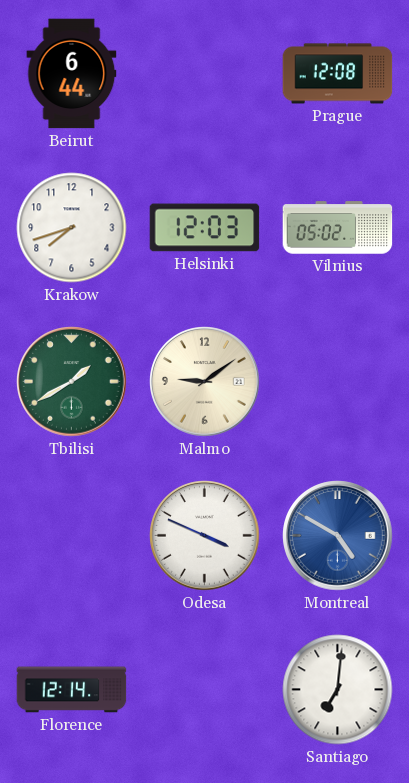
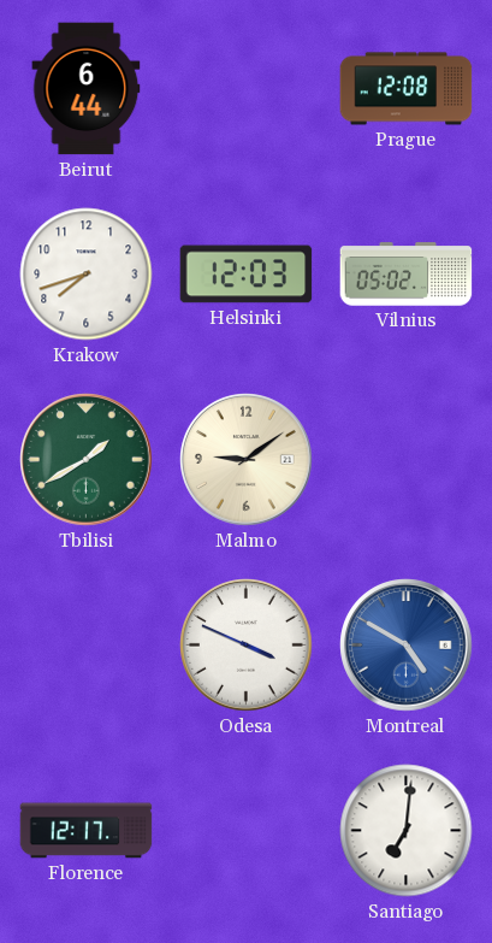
Florence: 12:14 -> 12:17 (87, 831)
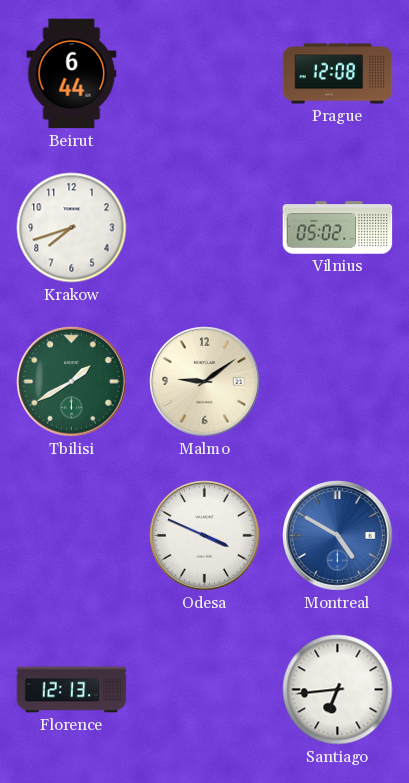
Helsinki: 12:03 -> none (247, 275)
Florence: 12:17 -> 12:13 (72, 690)
Santiago: 7:01 -> 6:44 (338, 690)
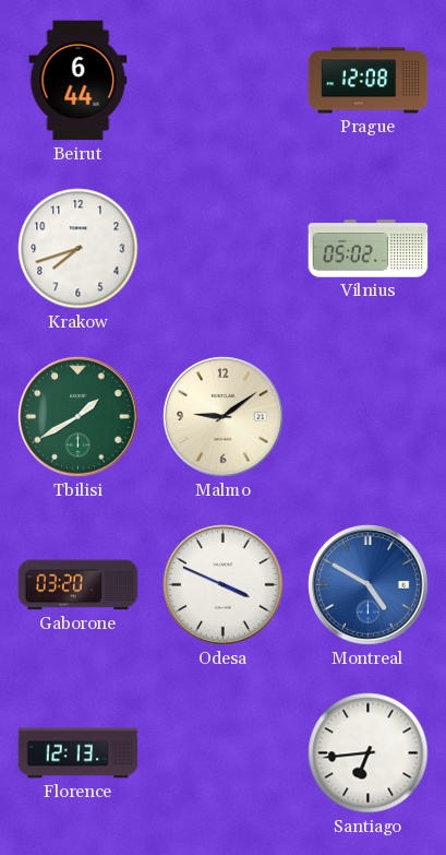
Gaborone: none -> 03:20 (79, 585)
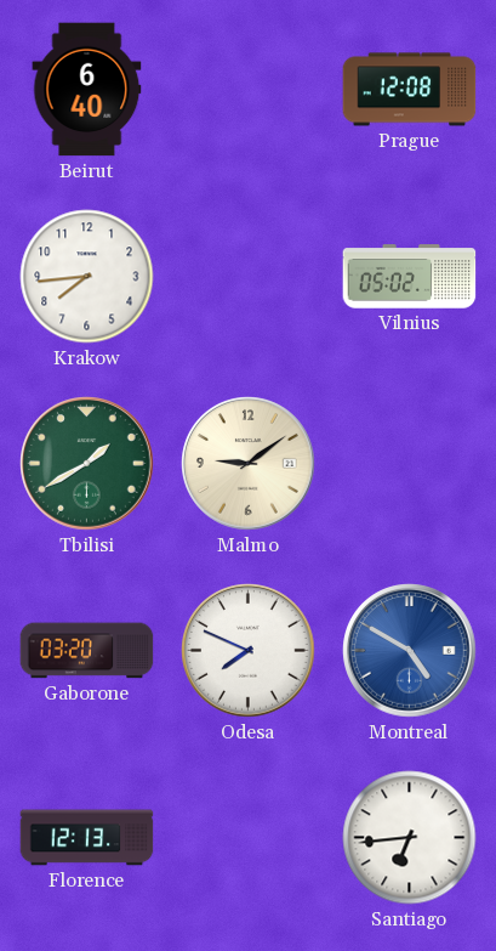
Beirut: 6:44 -> 6:40 (87, 90)
Krakow: 7:42 -> 7:44 (87, 277)
Odesa: 3:49 -> 7:49 (249, 651)
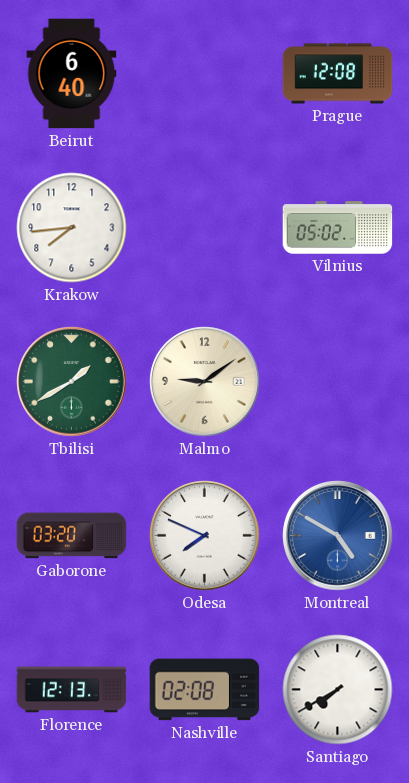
Nashville: none -> 02:08 (205, 690)
Santiago: 6:44 -> 7:40 (338, 690)
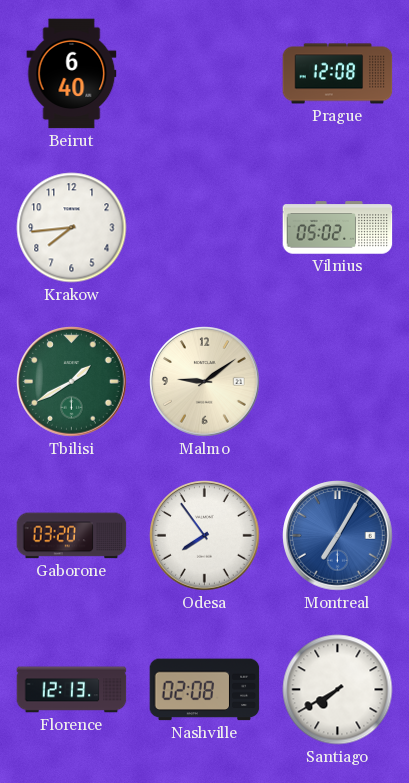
Odesa: 7:49 -> 7:54 (205, 536)
Montreal: 4:50 -> 7:05 (338, 536)
